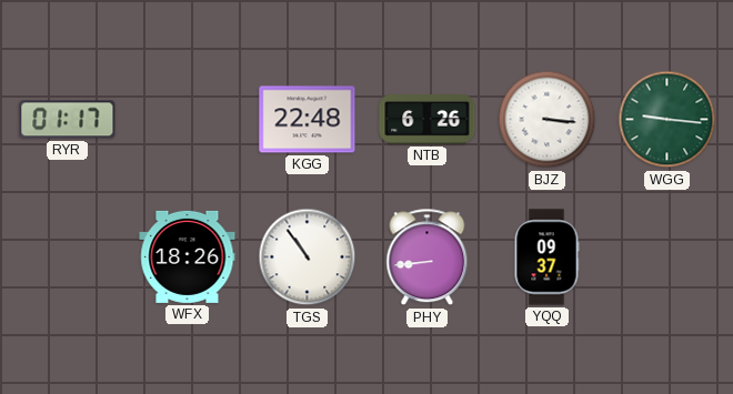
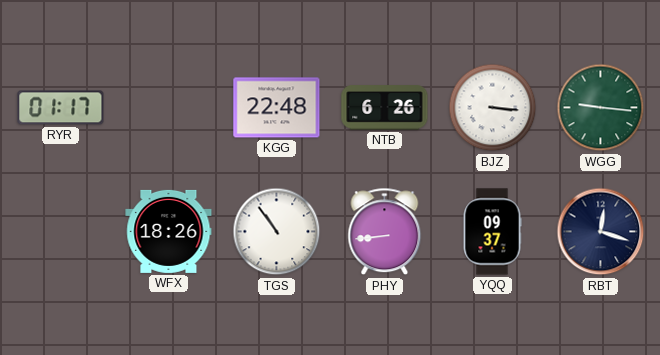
RBT: none -> 12:18 (601, 232)
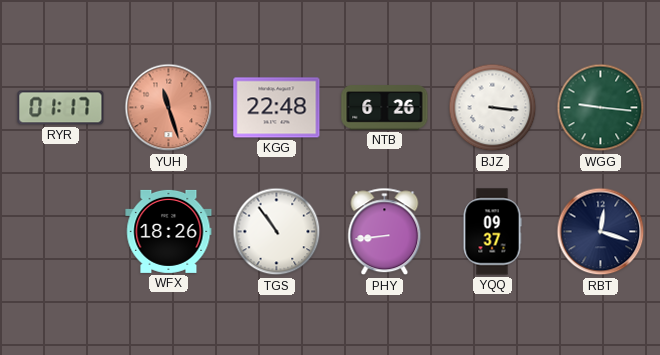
YUH: none -> 11:27 (169, 108)
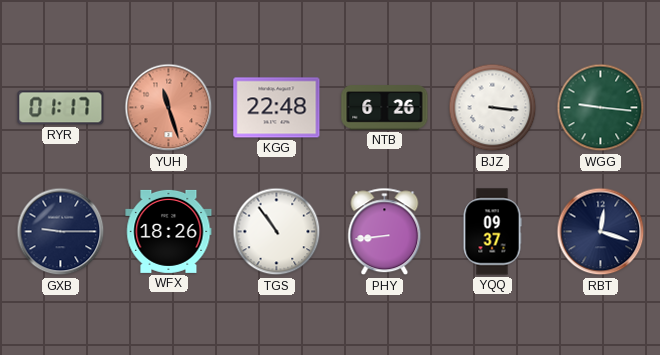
GXB: none -> 9:15 (61, 232)
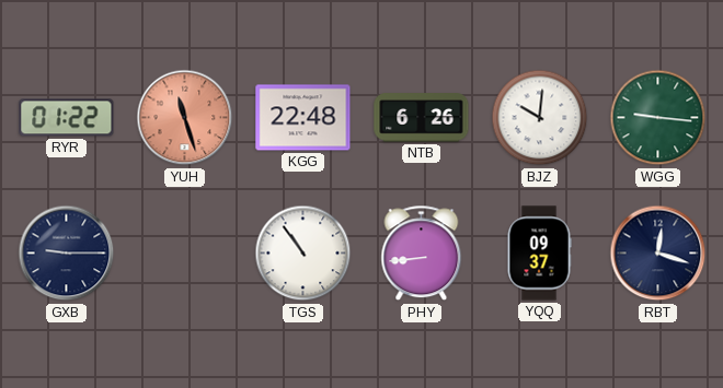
RYR: 01:17 -> 01:22 (67, 118)
BJZ: 3:16 -> 10:01 (540, 118)
WFX: 18:26 -> none (169, 231)
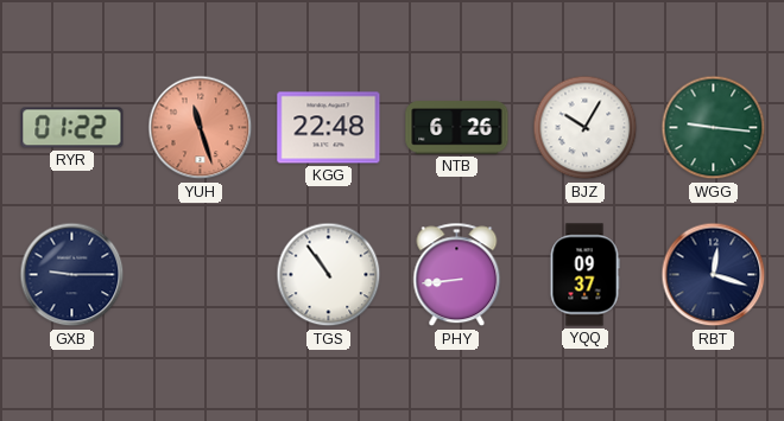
BJZ: 10:01 -> 10:05 (586, 128)
